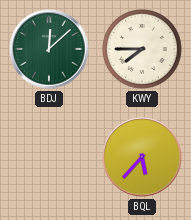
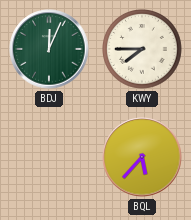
BDJ: 12:08 -> 12:04 (49, 49)
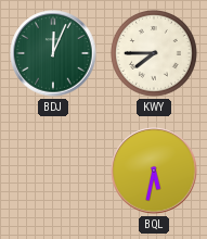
BQL: 5:37 -> 5:32 (154, 171)
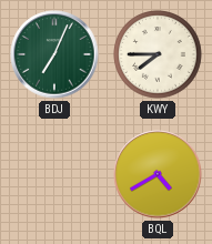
BDJ: 12:04 -> 7:04 (54, 54)
BQL: 5:32 -> 4:40 (158, 174)
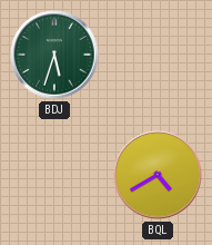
BDJ: 7:04 -> 5:33 (54, 55)
KWY: 7:45 -> none (159, 55)
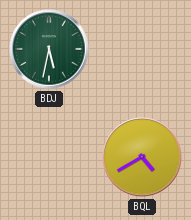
BDJ: 5:33 -> 5:32 (49, 49)
